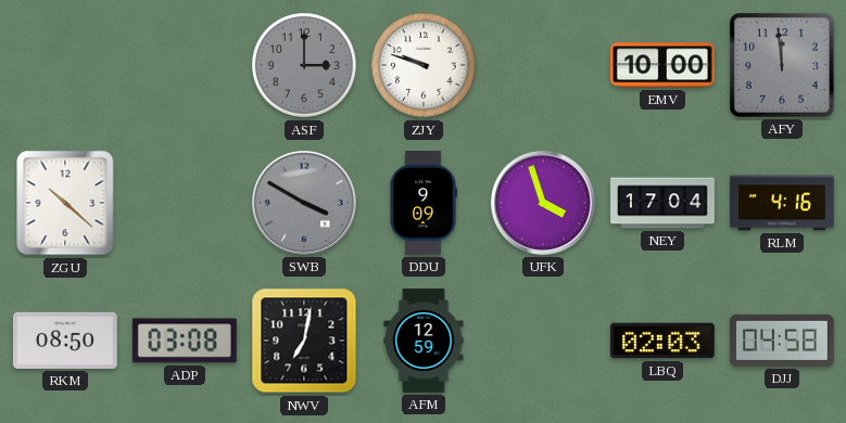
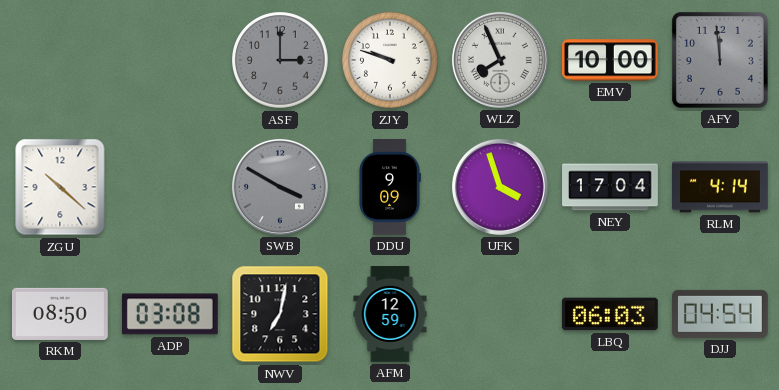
WLZ: none -> 7:56 (500, 60)
RLM: 4:16 -> 4:14 (721, 187)
LBQ: 02:03 -> 06:03 (610, 314)
DJJ: 04:58 -> 04:54 (720, 314)
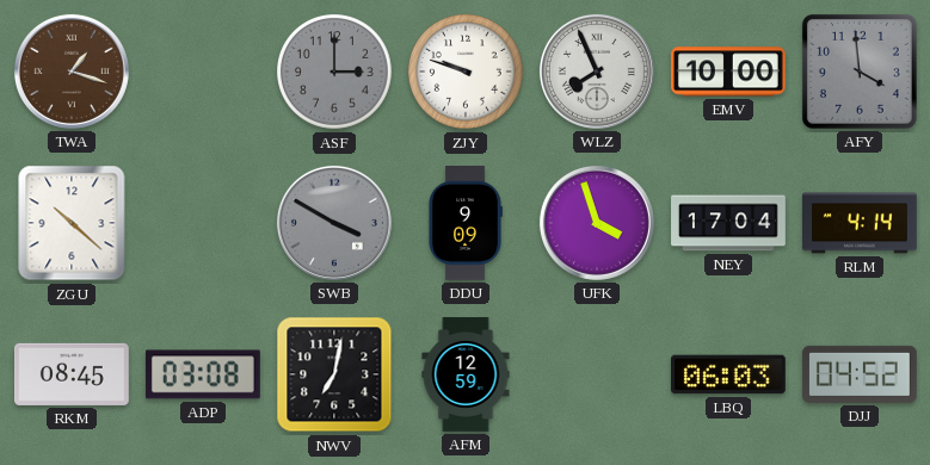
TWA: none -> 1:18 (72, 72)
AFY: 11:59 -> 3:59 (860, 72)
RKM: 08:50 -> 08:45 (72, 374)
DJJ: 04:54 -> 04:52 (860, 374)
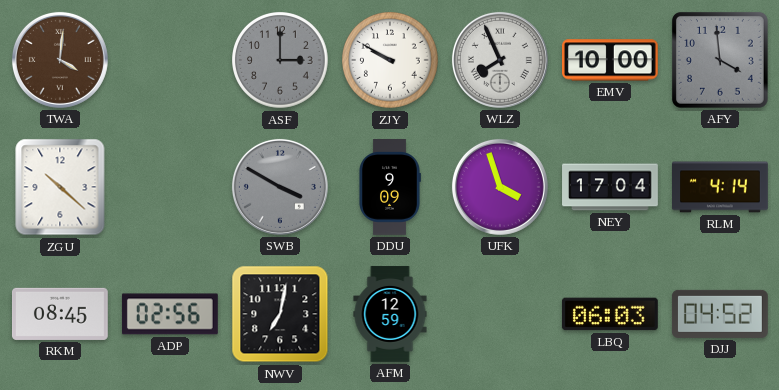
TWA: 1:18 -> 4:01 (60, 60)
ZJY: 9:48 -> 9:50 (391, 61)
ADP: 03:08 -> 02:56 (170, 314)
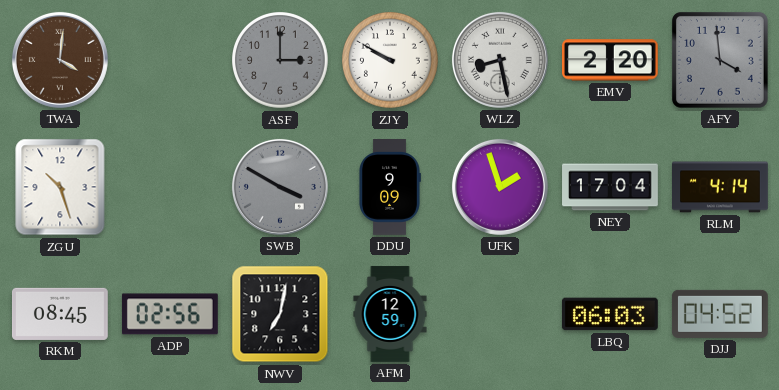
WLZ: 7:56 -> 8:28 (500, 60)
EMV: 10:00 -> 2:20 (611, 60)
ZGU: 10:22 -> 10:27 (60, 187)
UFK: 3:57 -> 1:57 (500, 187)
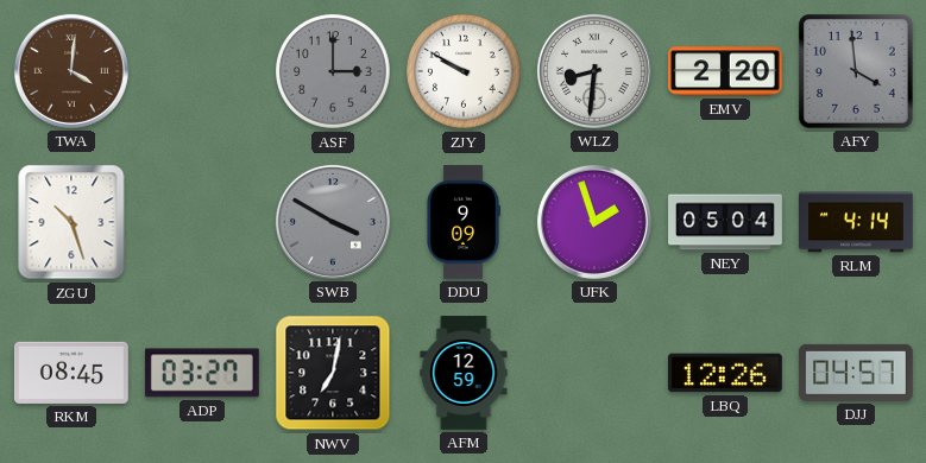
WLZ: 8:28 -> 8:31 (594, 71)
NEY: 17:04 -> 05:04 (725, 222)
ADP: 02:56 -> 03:27 (202, 373)
LBQ: 06:03 -> 12:26 (725, 373)
DJJ: 04:52 -> 04:57 (856, 373)
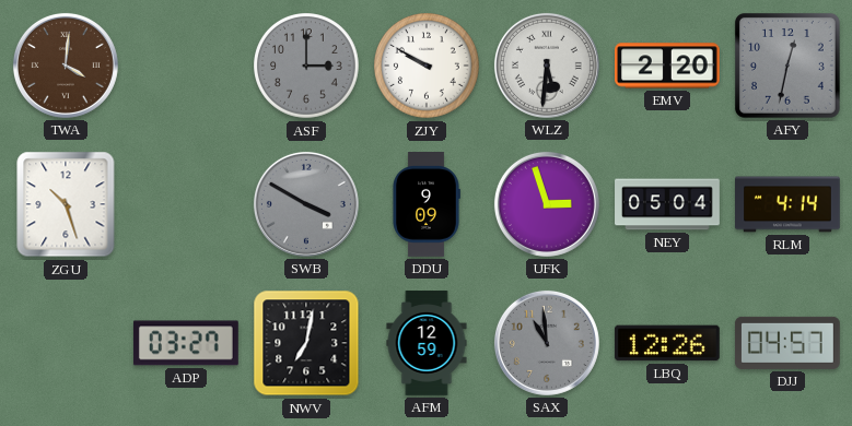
WLZ: 8:31 -> 5:31 (547, 66)
AFY: 3:59 -> 12:32 (787, 66)
UFK: 1:57 -> 2:57 (547, 204)
RKM: 08:45 -> none (71, 373)
SAX: none -> 10:59 (547, 343)
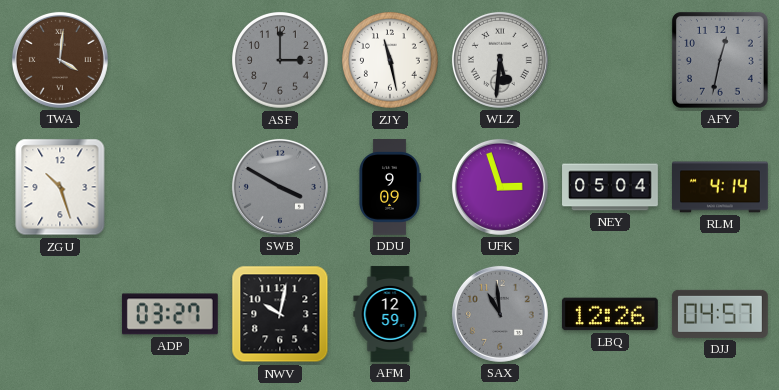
ZJY: 9:50 -> 11:28 (391, 61)
EMV: 2:20 -> none (668, 66)
NWV: 7:02 -> 10:02 (280, 314)
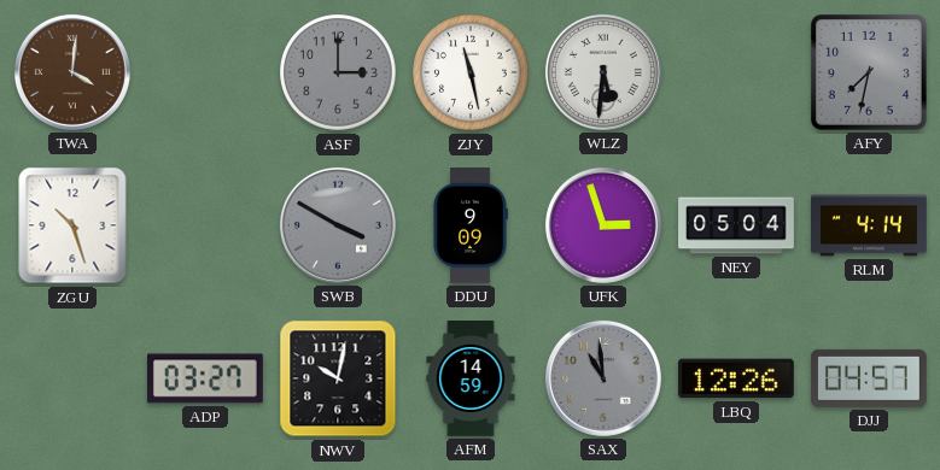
AFY: 12:32 -> 7:32 (869, 72)
AFM: 12:59 -> 14:59 (471, 378)
